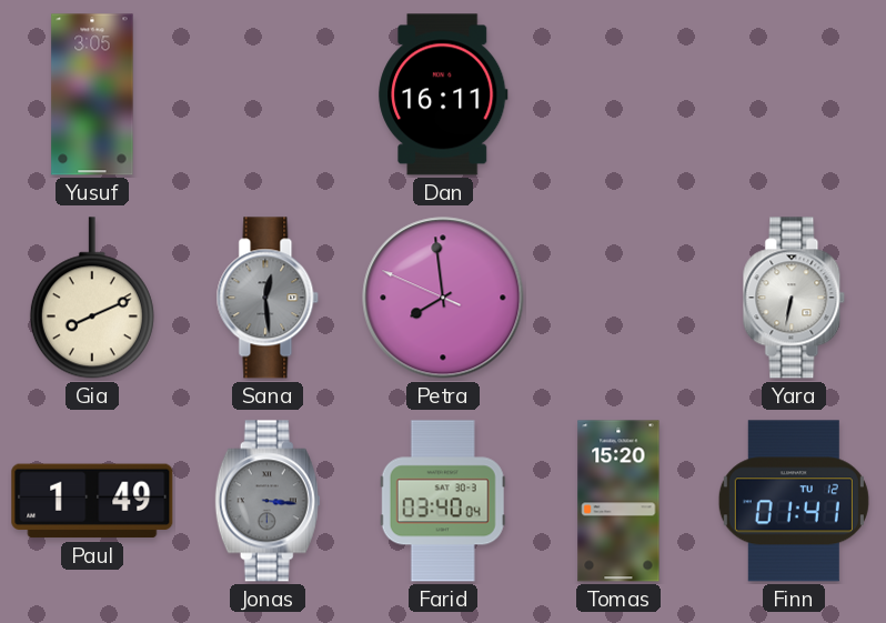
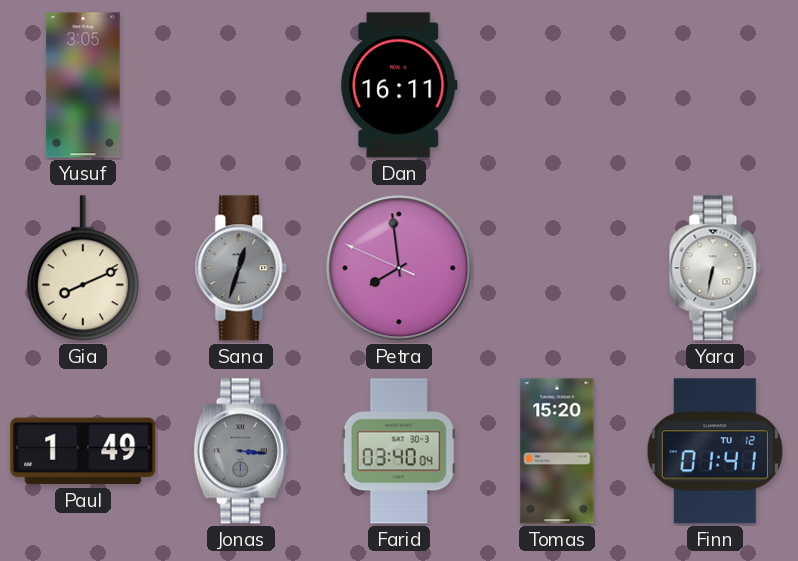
Sana: 12:29 -> 12:33 (241, 268)
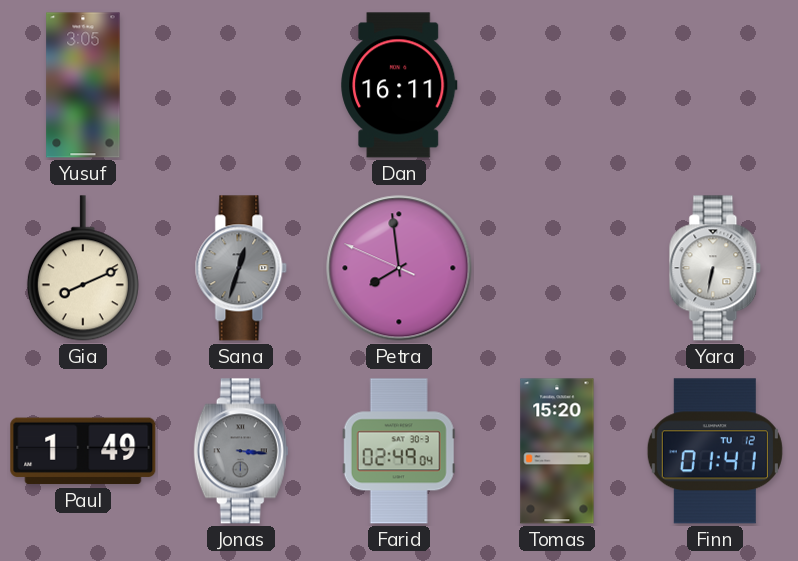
Farid: 03:40 -> 02:49 (399, 451)
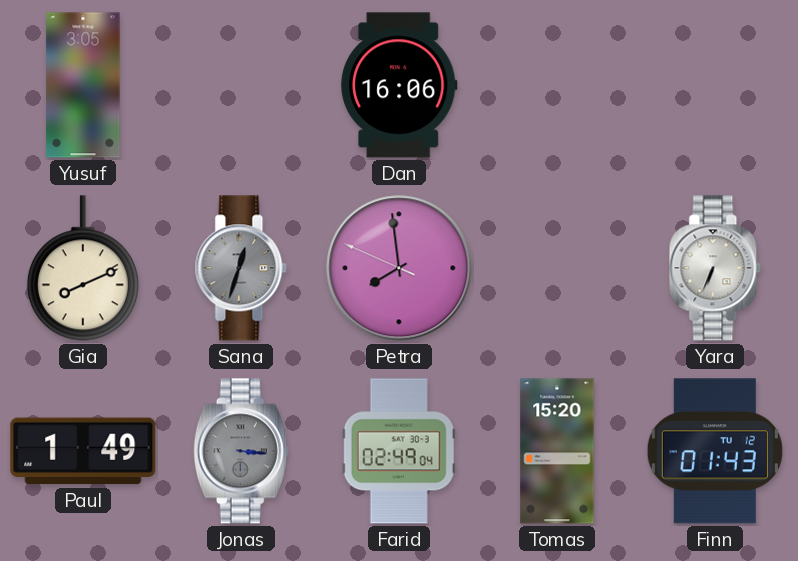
Dan: 16:11 -> 16:06 (399, 85)
Yara: 6:32 -> 6:34 (715, 268)
Finn: 01:41 -> 01:43 (715, 451)
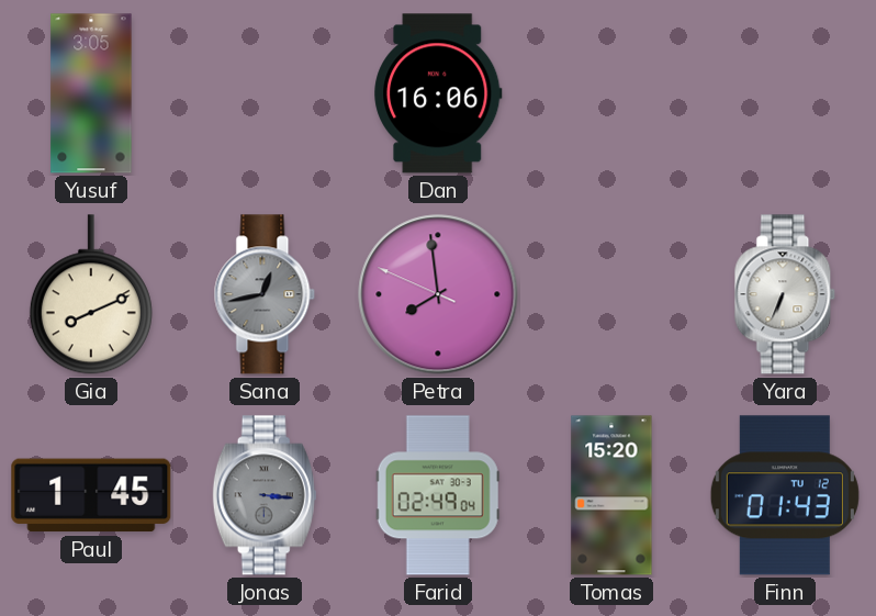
Sana: 12:33 -> 12:43 (265, 294)
Paul: 1:49 -> 1:45 (91, 495)
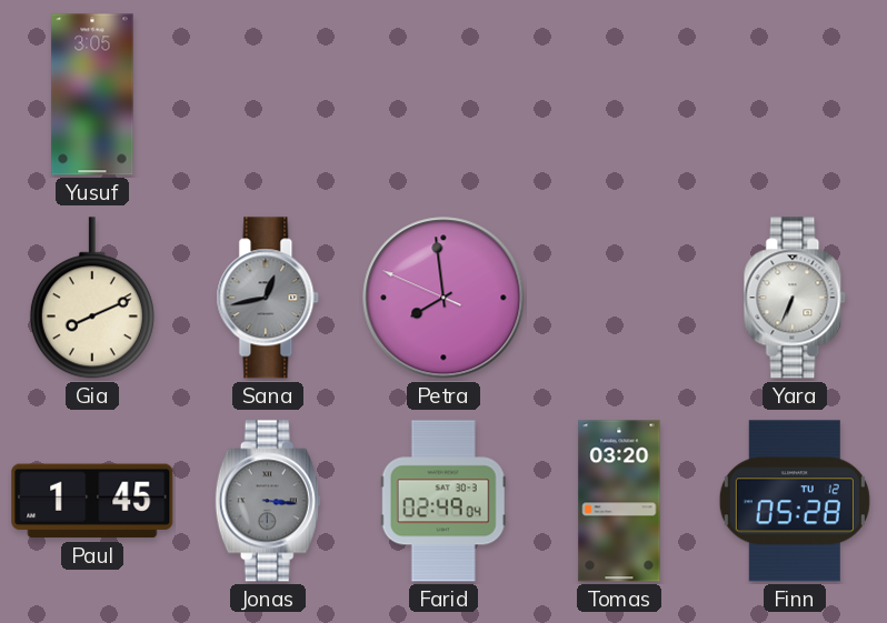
Dan: 16:06 -> none (438, 93)
Tomas: 15:20 -> 03:20 (619, 501)
Finn: 01:43 -> 05:28 (795, 501)
